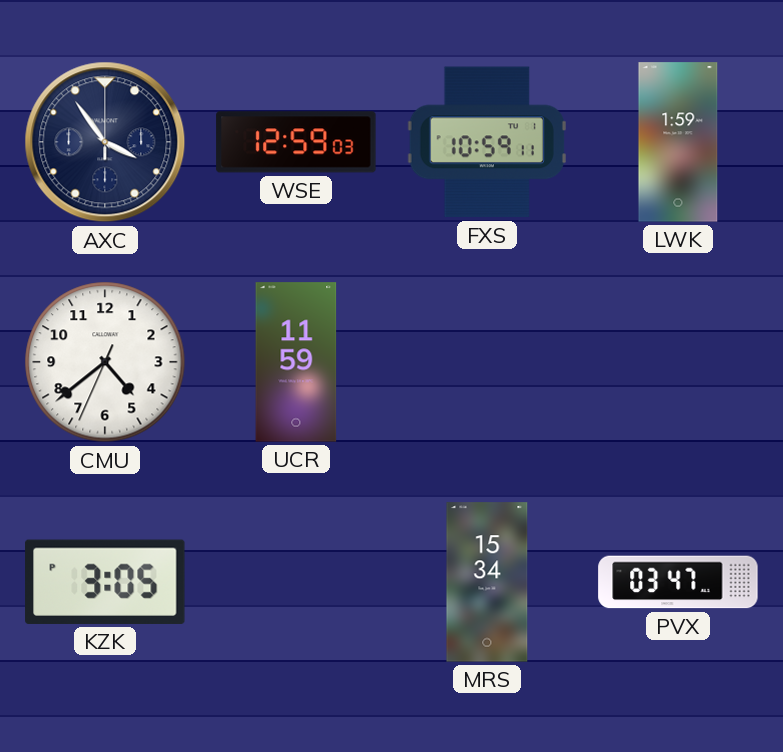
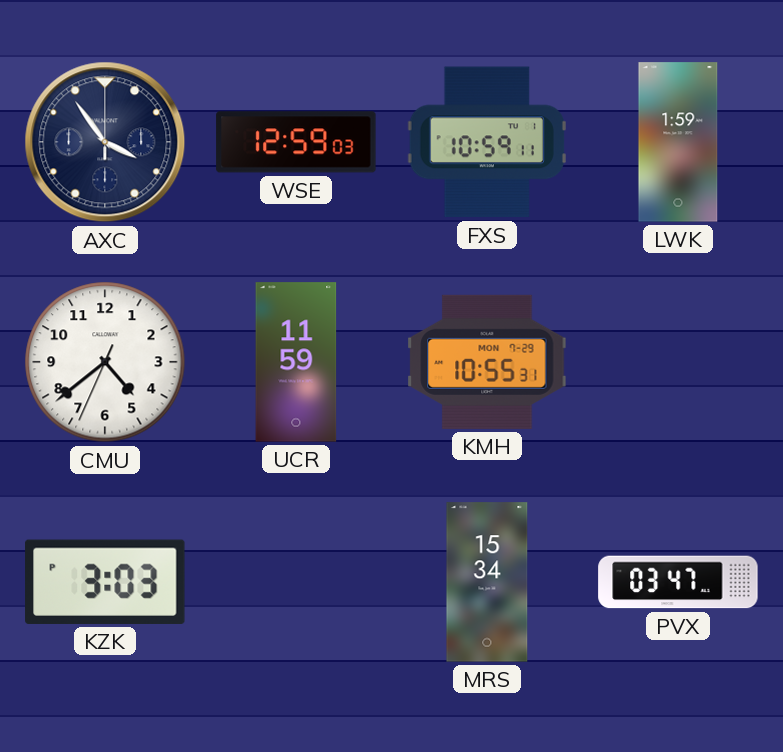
KMH: none -> 10:55 (487, 362)
KZK: 3:05 -> 3:03 (105, 582)
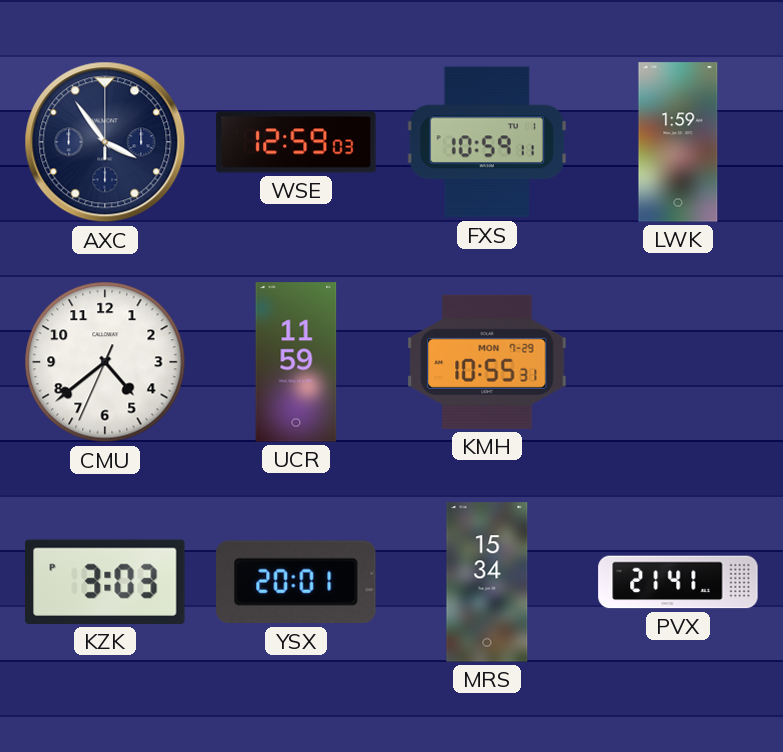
YSX: none -> 20:01 (296, 582)
PVX: 03:47 -> 21:41 (678, 582)
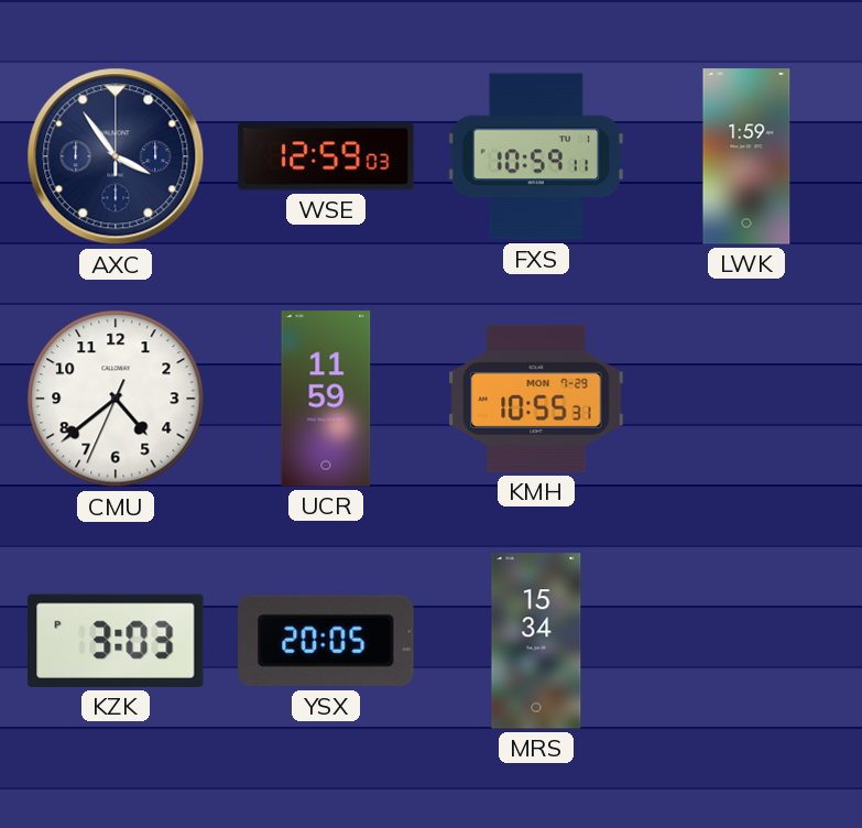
YSX: 20:01 -> 20:05 (326, 641)
PVX: 21:41 -> none (678, 582)
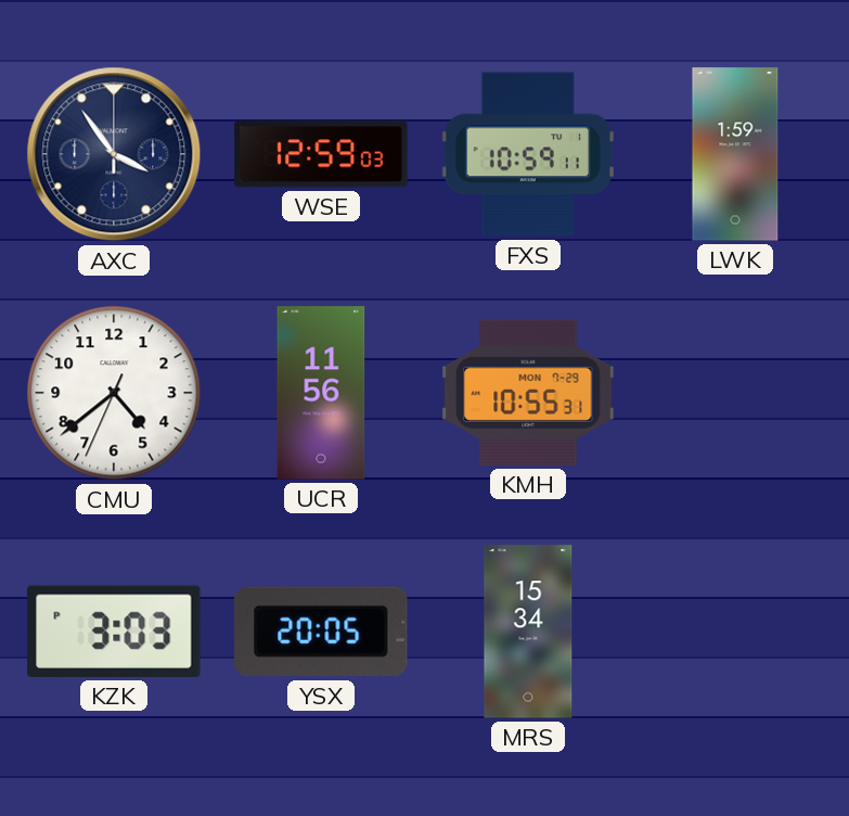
UCR: 11:59 -> 11:56 (321, 393)
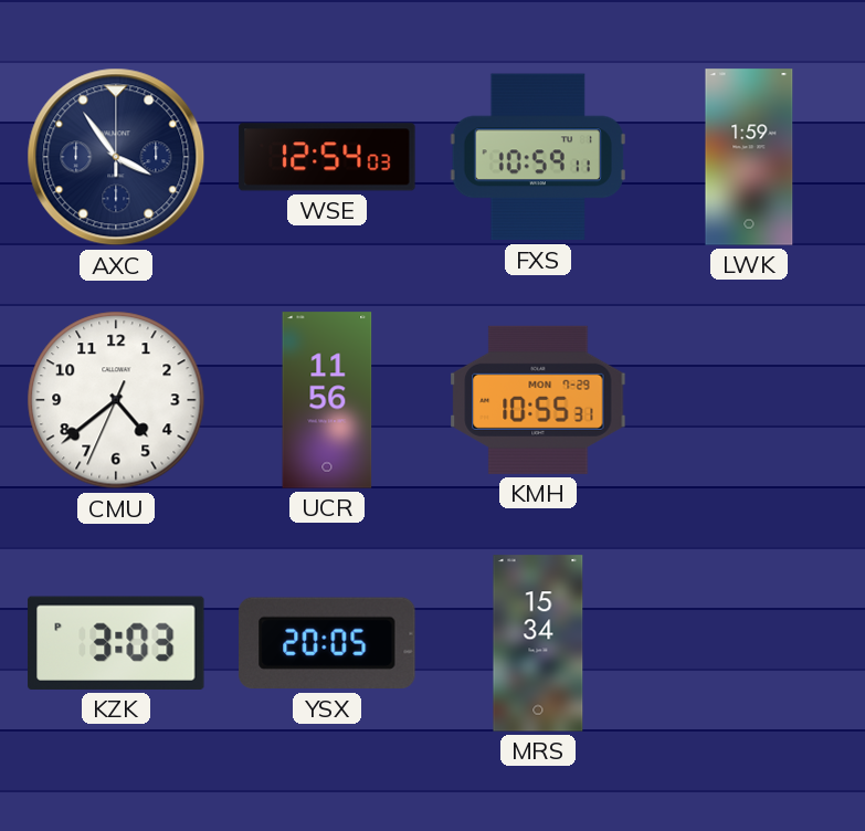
WSE: 12:59 -> 12:54 (327, 157)
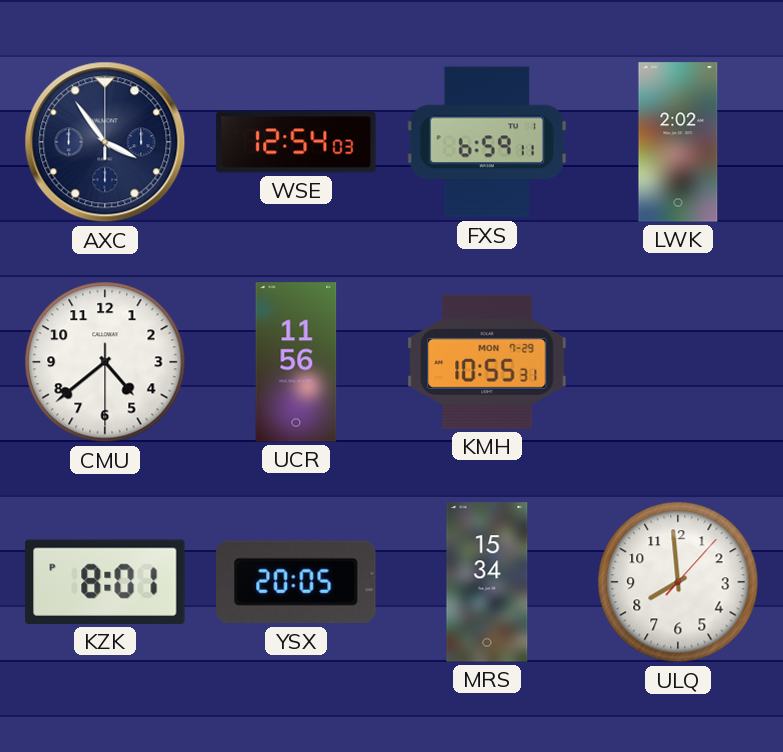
FXS: 10:59 -> 6:59 (487, 142)
LWK: 1:59 -> 2:02 (678, 142)
CMU: 4:38:34 -> 4:38:30 (105, 362)
KZK: 3:03 -> 8:01 (105, 582)
ULQ: none -> 7:59 (678, 582)
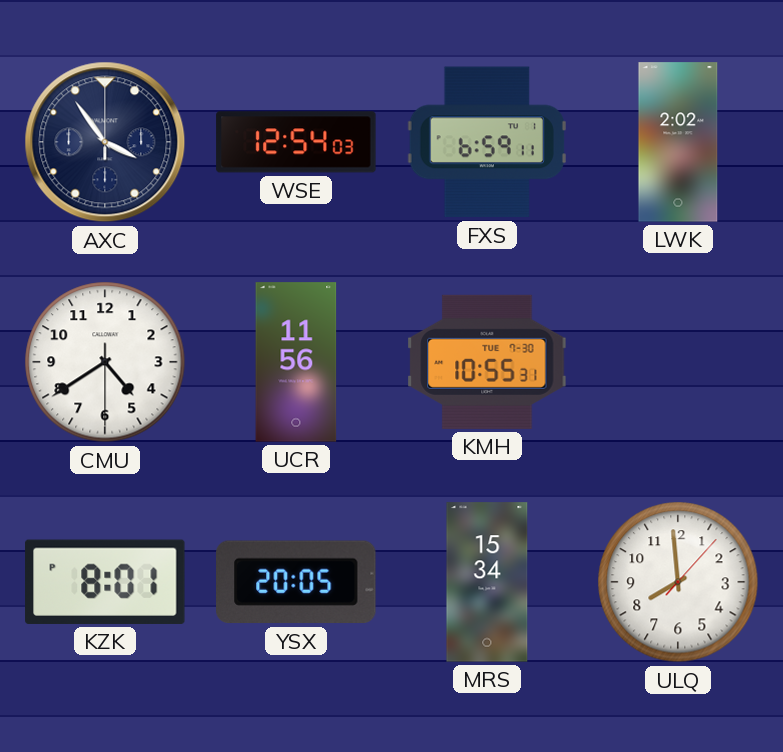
CMU: 4:38 -> 4:39 (105, 362)
KMH date: MON 7-29 -> TUE 7-30 (487, 362)
